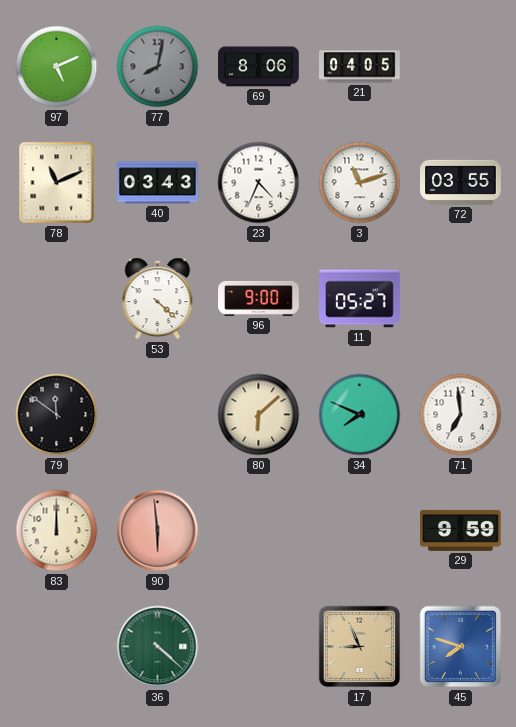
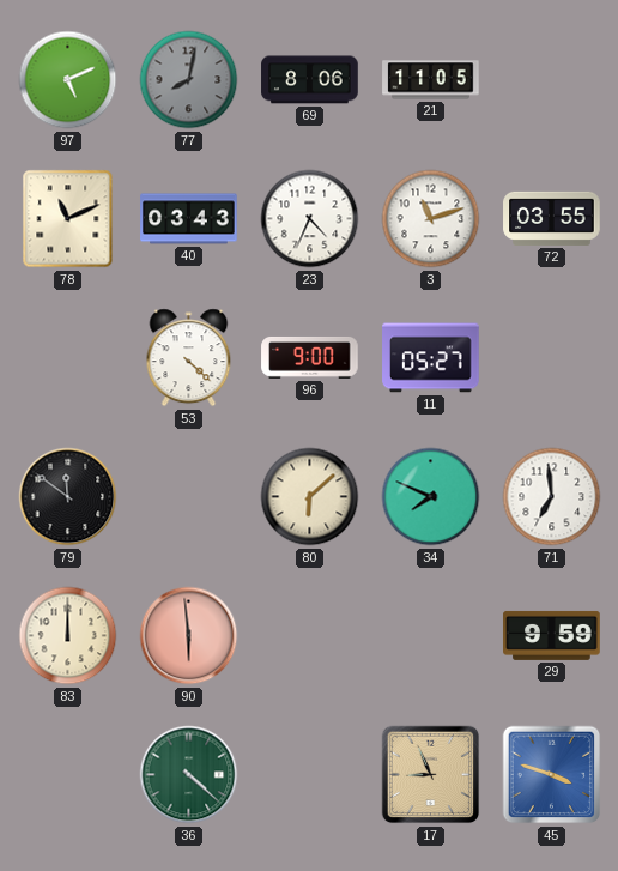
21: 04:05 -> 11:05 (431, 80)
45: 7:48 -> 3:48 (552, 775)
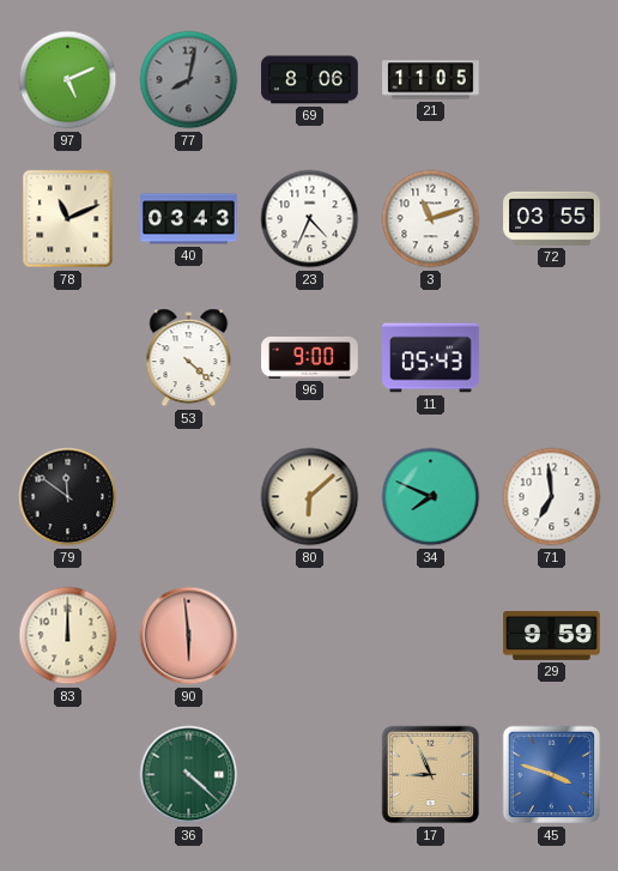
11: 05:27 -> 05:43 (431, 358)
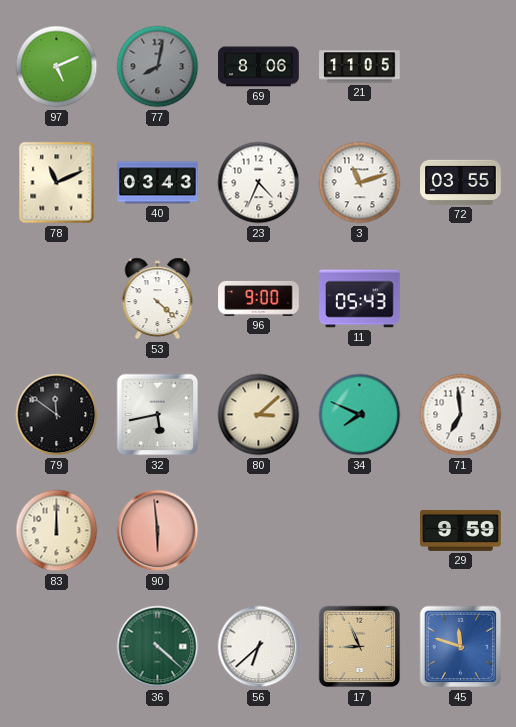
32: none -> 5:43 (158, 415)
80: 6:08 -> 3:08 (259, 415)
56: none -> 6:38 (259, 647)
45: 3:48 -> 11:48 (461, 647)
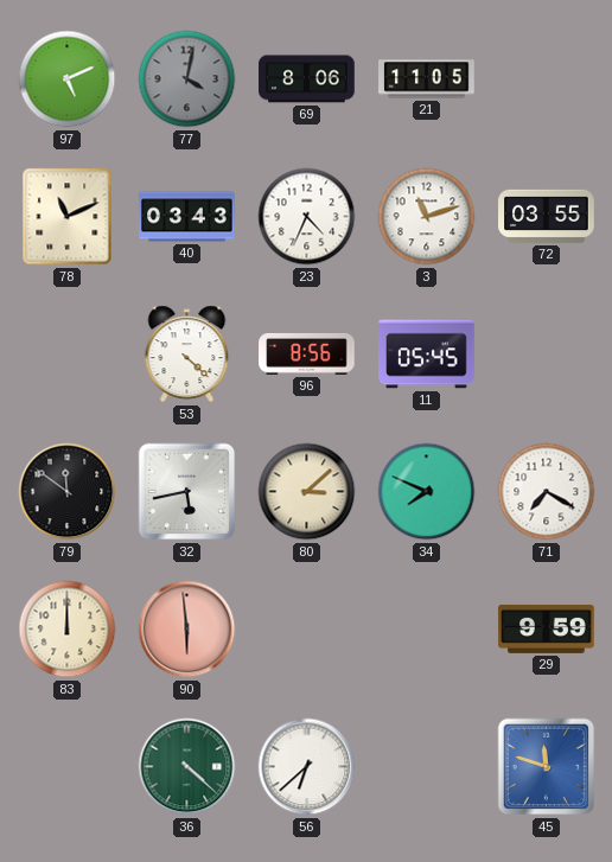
77: 8:02 -> 4:02 (187, 79)
96: 9:00 -> 8:56 (307, 353)
11: 05:43 -> 05:45 (427, 355)
71: 6:59 -> 7:20 (547, 492)
17: 8:56 -> none (360, 647)
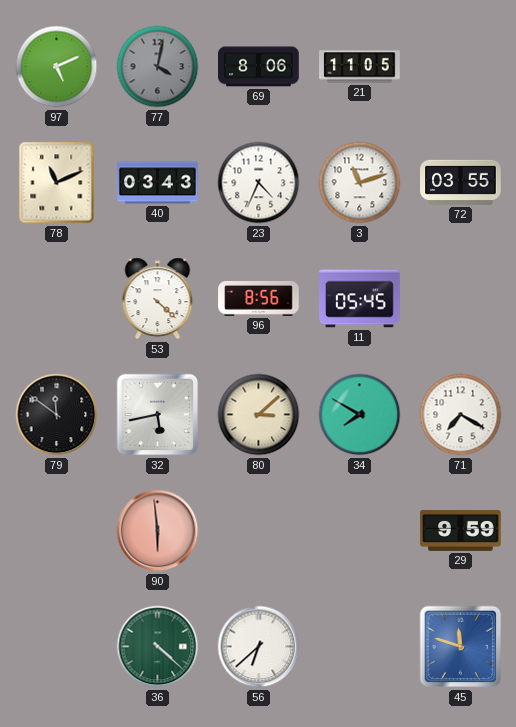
34: 7:49 -> 7:50 (360, 415)
83: 12:00 -> none (68, 630)
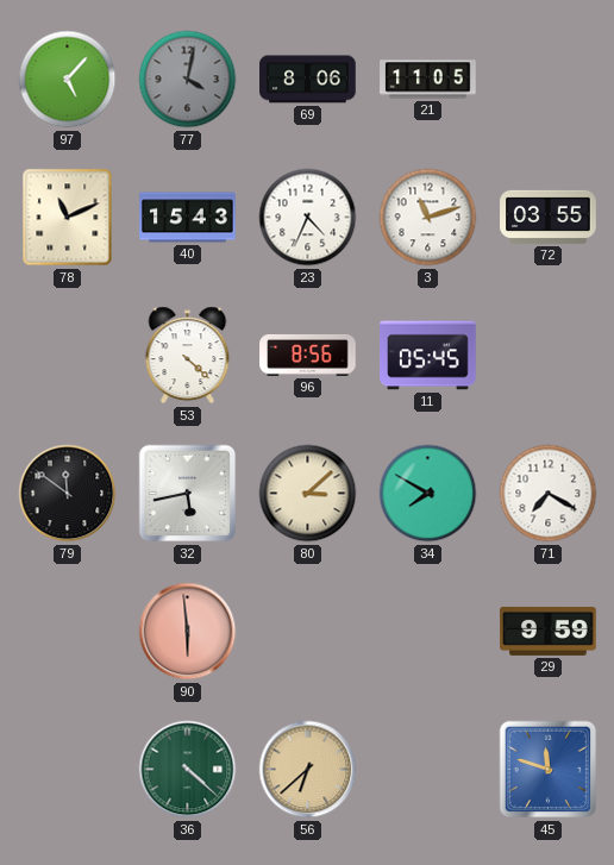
97: 5:11 -> 5:07 (68, 80)
40: 03:43 -> 15:43 (188, 218)
56 dial: white -> champagne (308, 770)
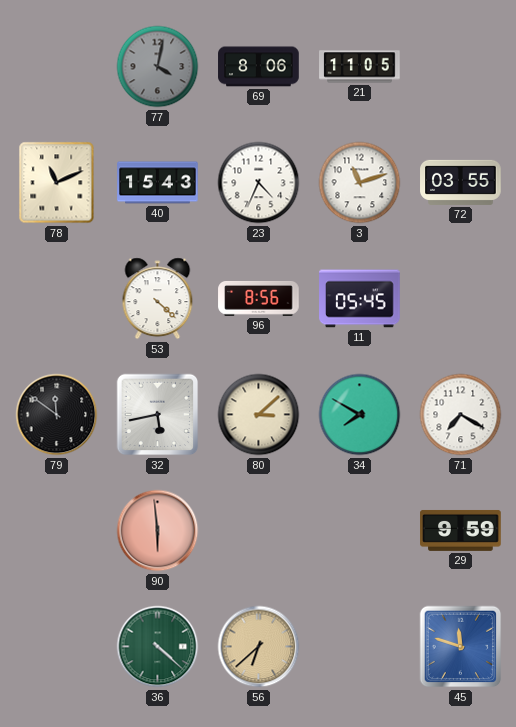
97: 5:07 -> none (68, 80)
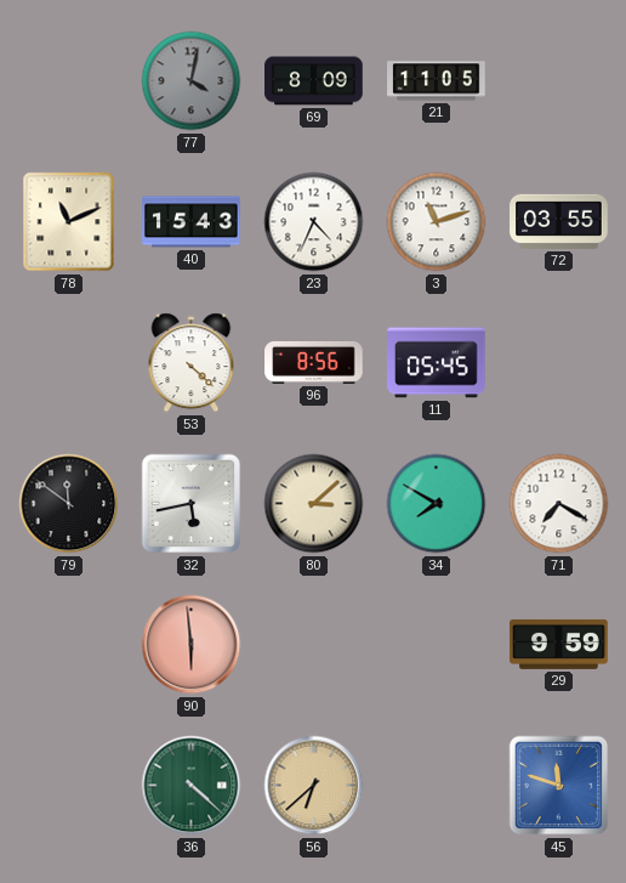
69: 8:06 -> 8:09 (314, 81)
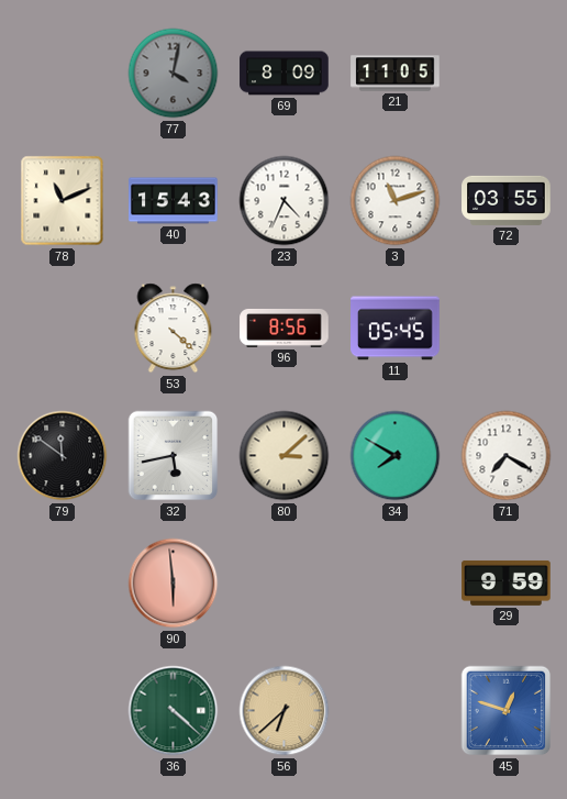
45: 11:48 -> 12:48 (507, 711)
